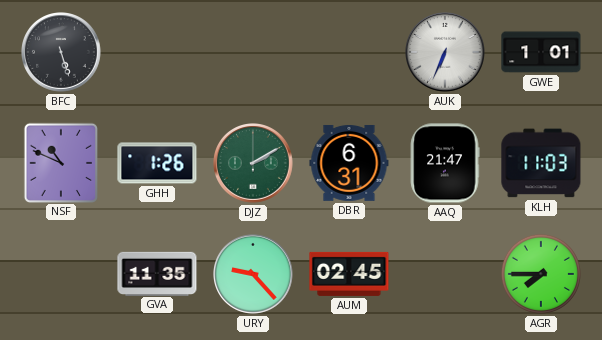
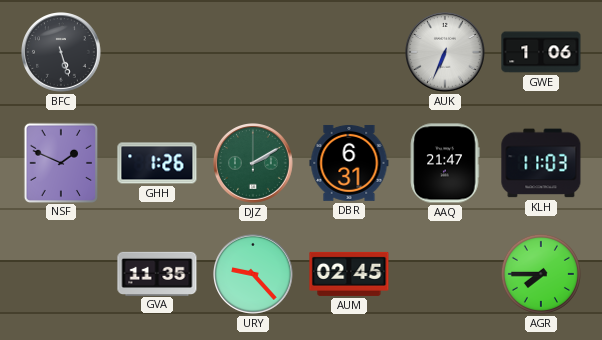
GWE: 1:01 -> 1:06 (541, 52)
NSF: 10:49 -> 1:49 (60, 162)
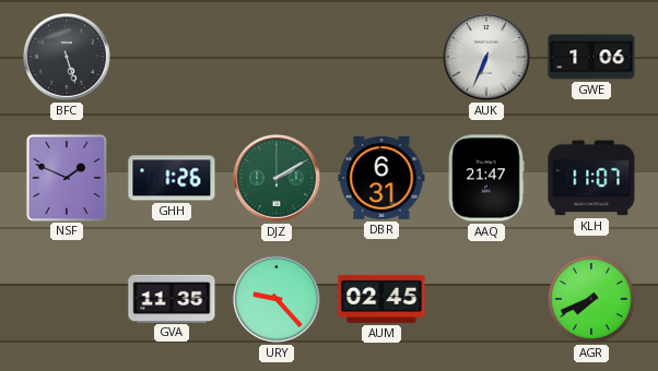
KLH: 11:03 -> 11:07 (591, 178)
AGR: 7:45 -> 7:41 (591, 299)
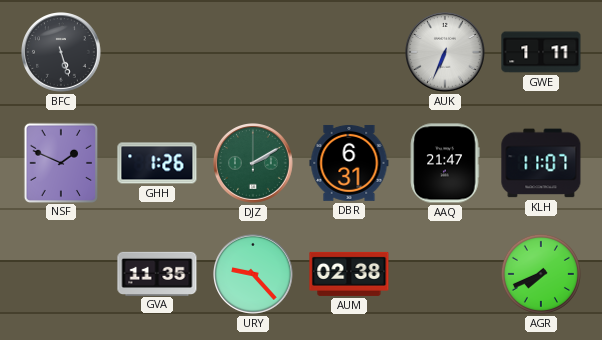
GWE: 1:06 -> 1:11 (541, 52)
AUM: 02:45 -> 02:38 (349, 274)
